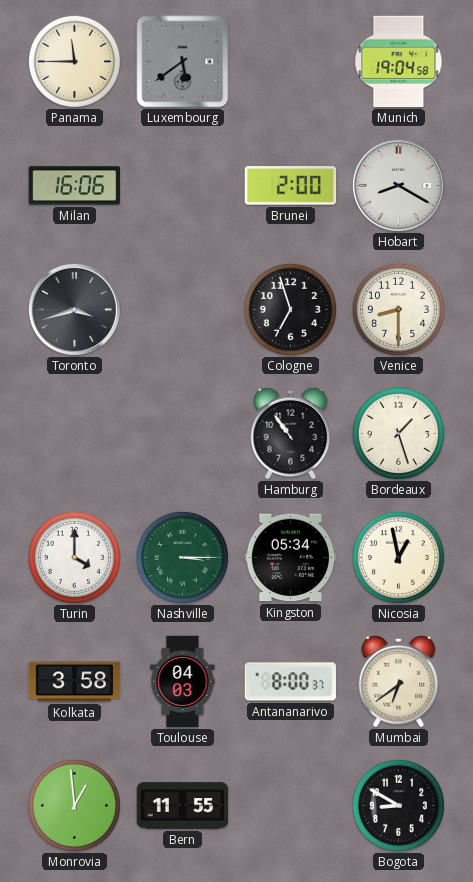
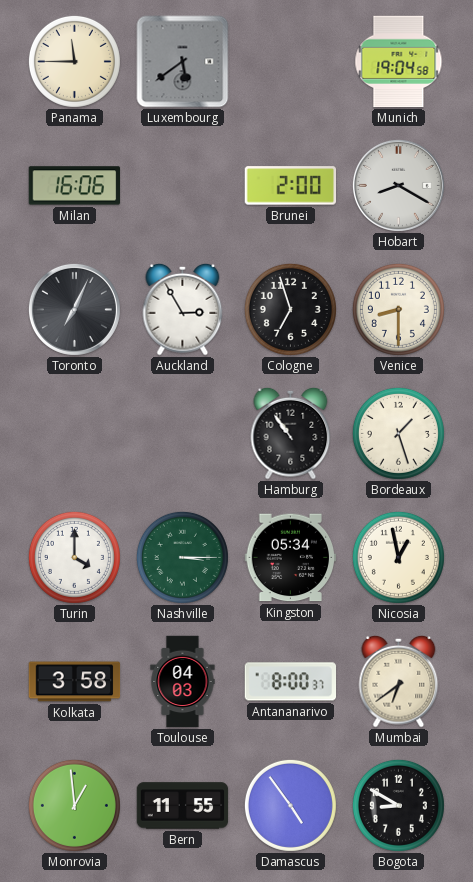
Toronto: 3:42 -> 7:04 (74, 309)
Auckland: none -> 2:55 (183, 309)
Damascus: none -> 4:54 (290, 805)
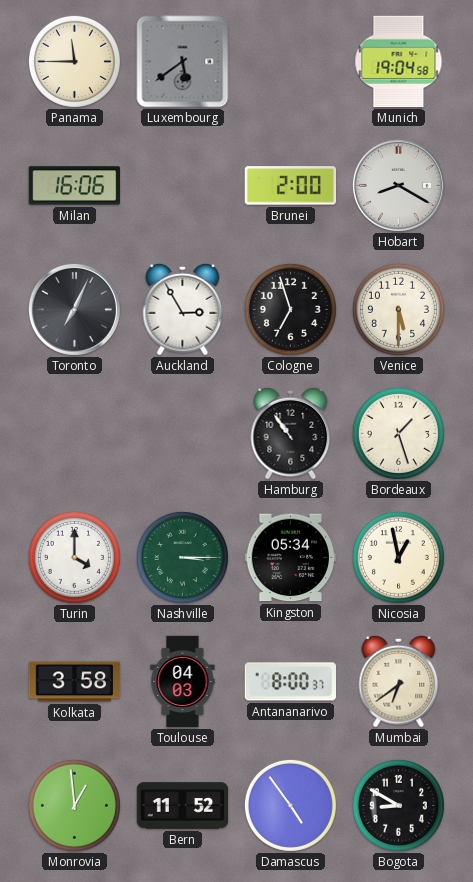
Venice: 8:30 -> 5:30 (398, 309)
Bern: 11:55 -> 11:52 (183, 806)
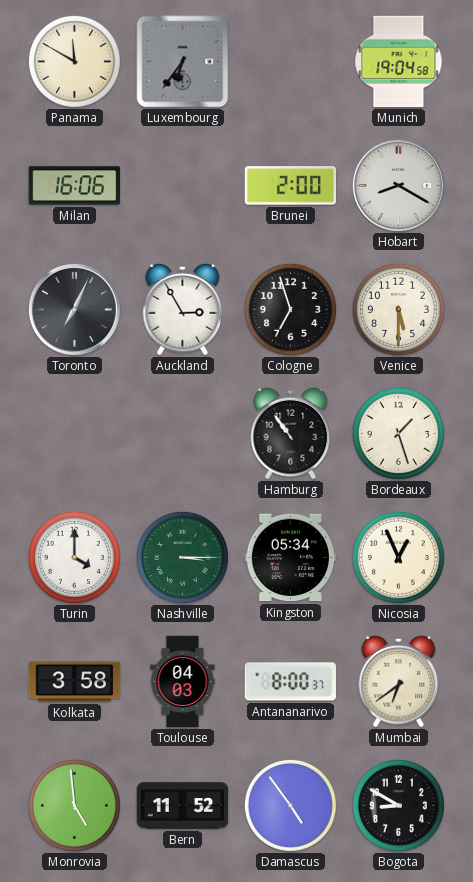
Panama: 11:45 -> 11:50 (74, 61)
Luxembourg: 5:39 -> 6:36 (183, 62)
Nicosia: 12:58 -> 12:56 (398, 557)
Monrovia: 12:59 -> 4:59 (74, 805)
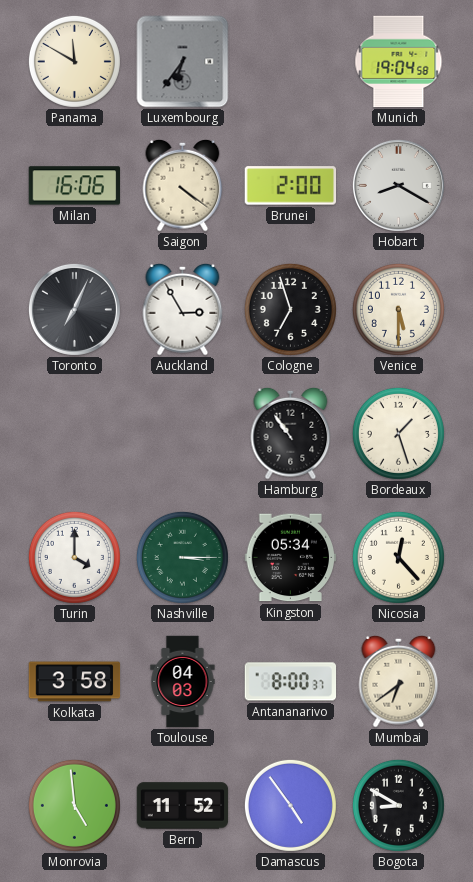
Saigon: none -> 4:21 (183, 185)
Nicosia: 12:56 -> 12:23 (398, 557)
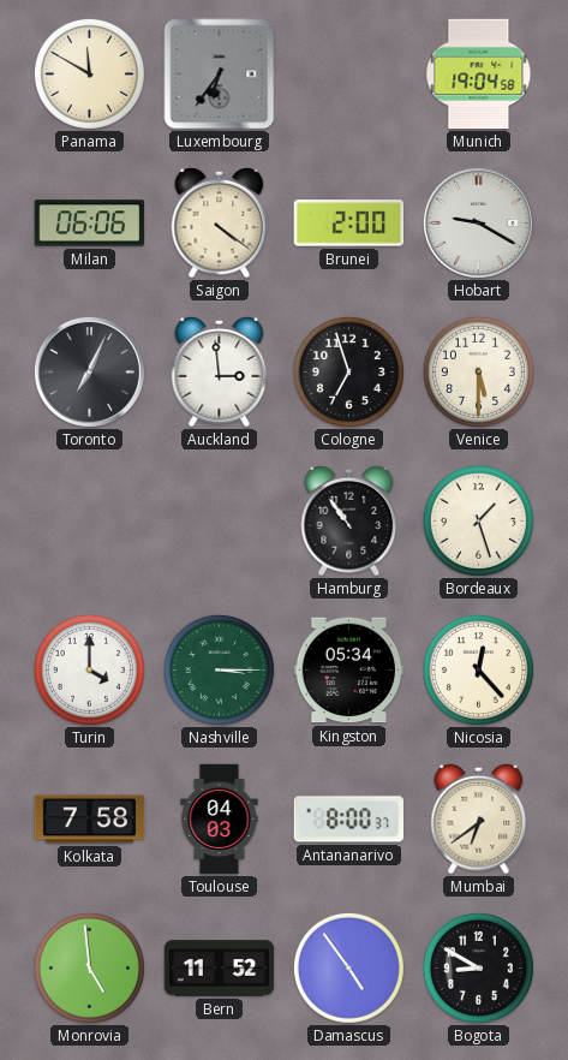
Milan: 16:06 -> 06:06 (90, 224)
Hobart: 8:20 -> 9:20 (478, 222)
Auckland: 2:55 -> 2:59 (220, 371)
Kolkata: 3:58 -> 7:58 (90, 820)
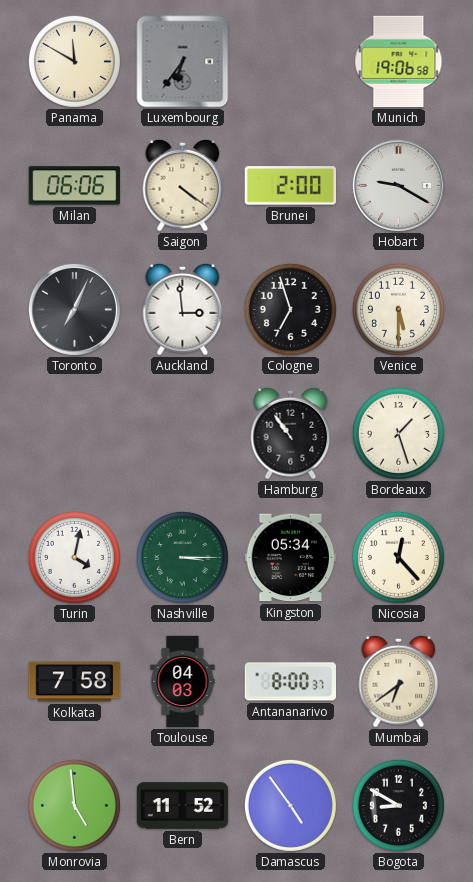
Munich: 19:04 -> 19:06 (399, 62)
Turin: 4:00 -> 4:02 (74, 557)
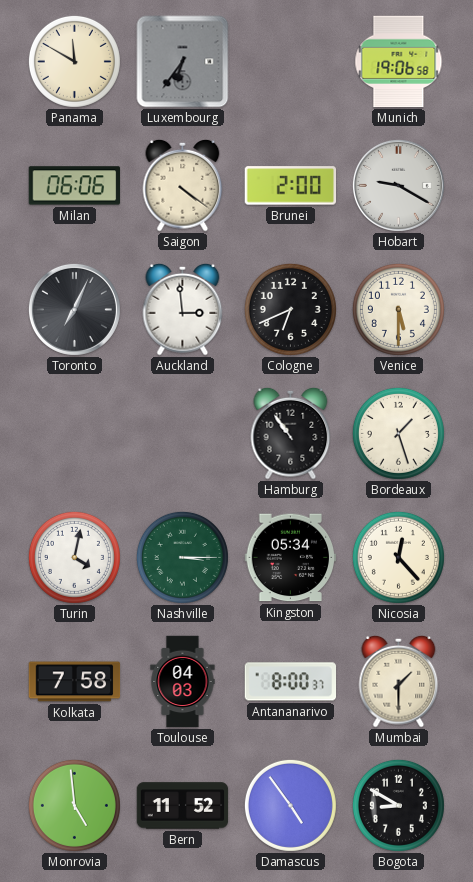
Cologne: 6:57 -> 6:41 (290, 309)
Mumbai: 6:39 -> 1:30 (399, 681)
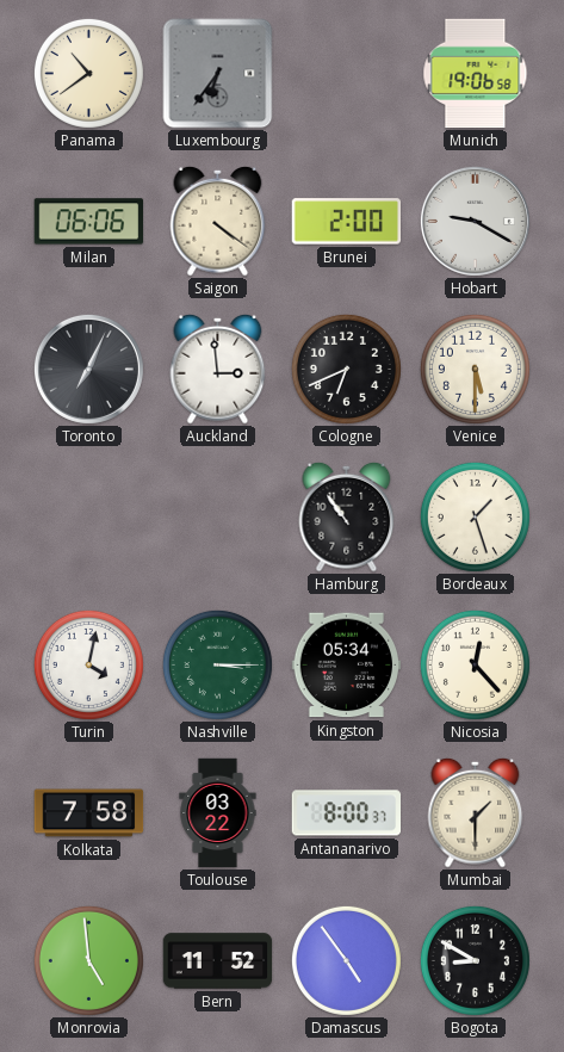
Panama: 11:50 -> 10:39 (88, 73)
Toulouse: 04:03 -> 03:22 (218, 813)
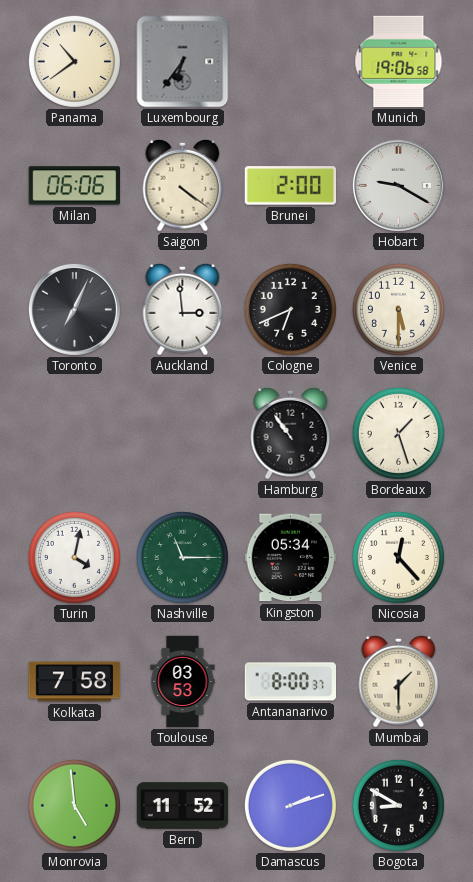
Nashville: 3:15 -> 11:15 (182, 557)
Toulouse: 03:22 -> 03:53 (183, 682)
Damascus: 4:54 -> 2:12 (290, 805)
